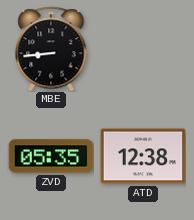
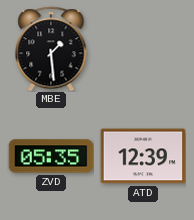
MBE: 8:44 -> 1:29 (51, 49)
ATD: 12:38 -> 12:39 (143, 156)
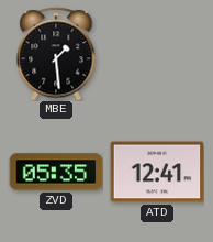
ATD: 12:39 -> 12:41 (157, 172)
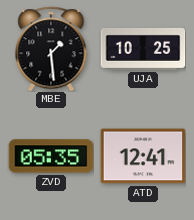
UJA: none -> 10:25 (143, 49)
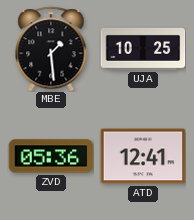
ZVD: 05:35 -> 05:36 (51, 156)
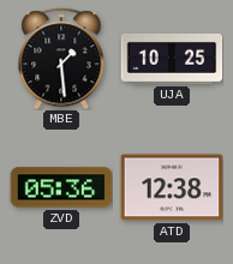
ATD: 12:41 -> 12:38 (172, 187)
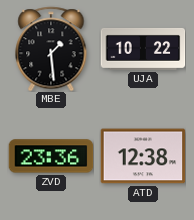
UJA: 10:25 -> 10:22 (143, 49)
ZVD: 05:36 -> 23:36 (51, 156)
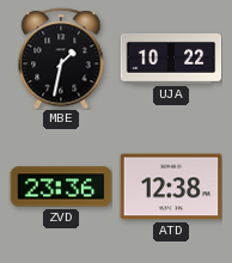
MBE: 1:29 -> 1:32 (61, 59)
